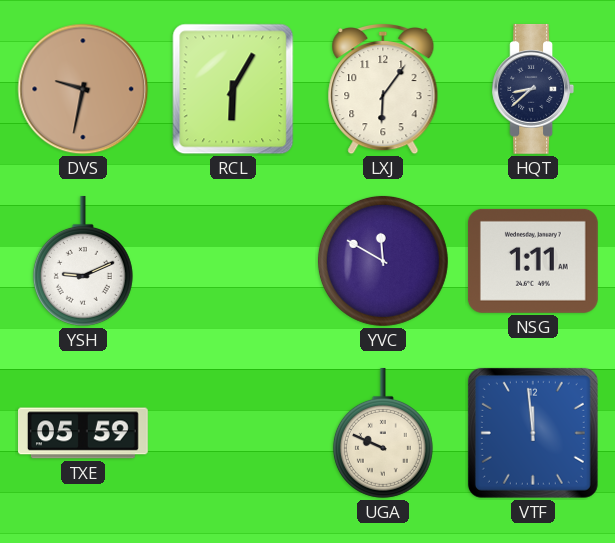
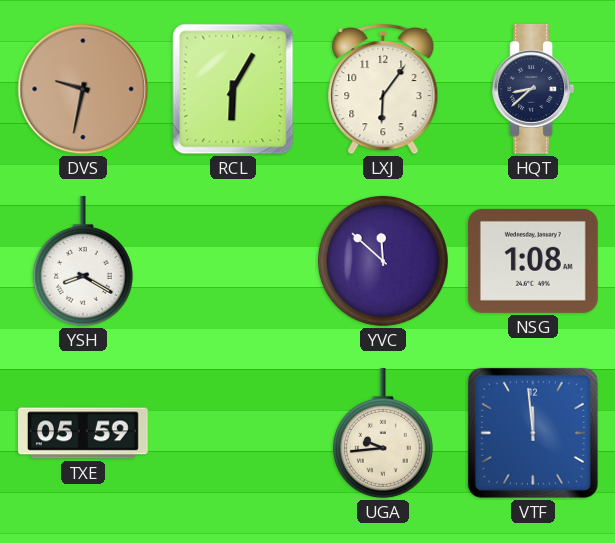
YSH: 9:11 -> 8:20 (83, 261)
YVC: 11:50 -> 11:52 (383, 261)
NSG: 1:11 -> 1:08 (533, 261)
UGA: 9:49 -> 9:44 (383, 433)
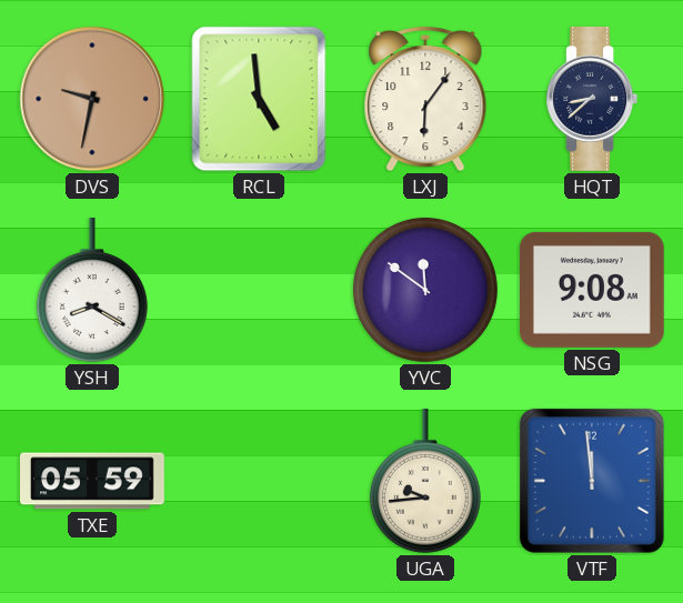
RCL: 6:05 -> 4:59 (259, 99)
YVC: 11:52 -> 11:51 (425, 290)
NSG: 1:08 -> 9:08 (592, 290)
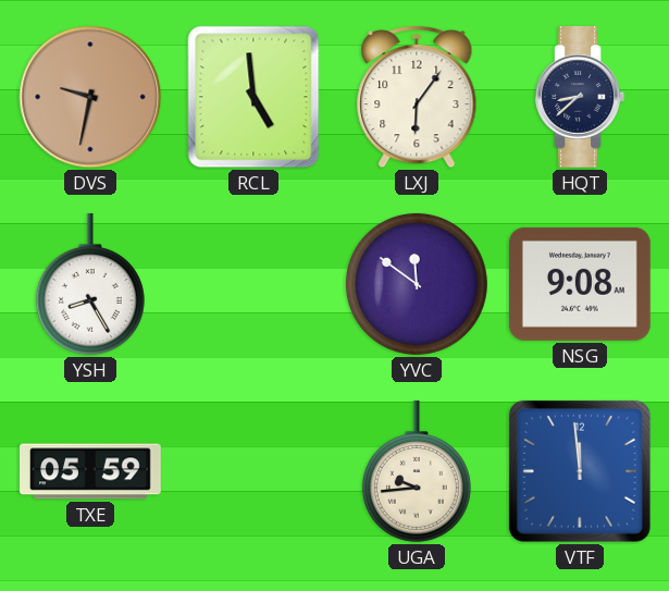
YSH: 8:20 -> 8:25 (90, 284)
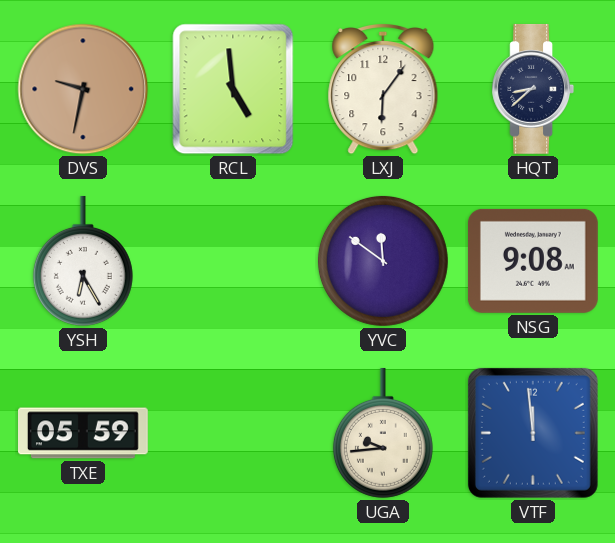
YSH: 8:25 -> 6:25 (83, 261)
